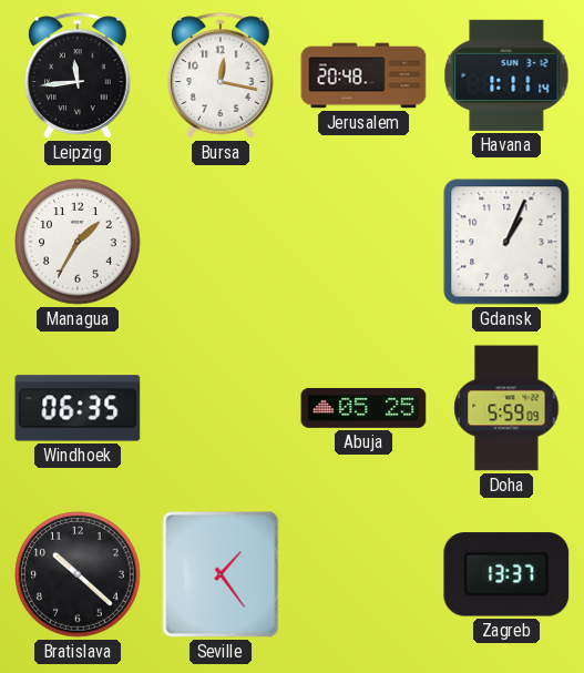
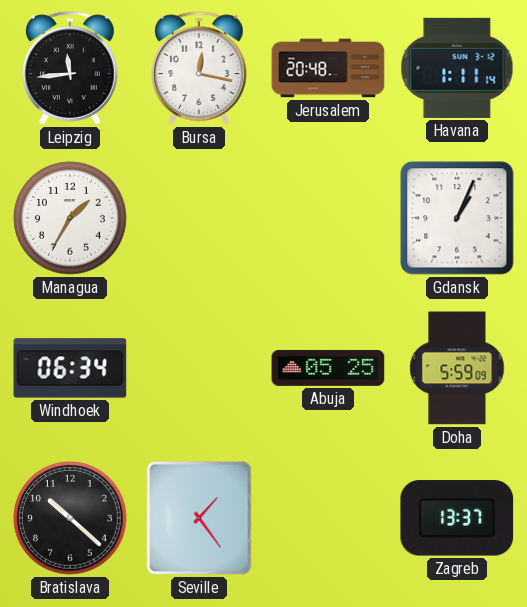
Windhoek: 06:35 -> 06:34 (70, 368)
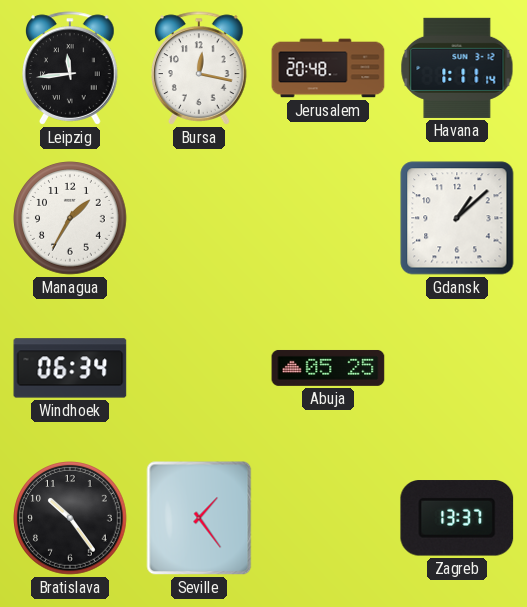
Gdansk: 1:04 -> 1:08 (457, 218)
Doha: 5:59 -> none (457, 368)
Bratislava: 10:22 -> 10:24 (70, 518)
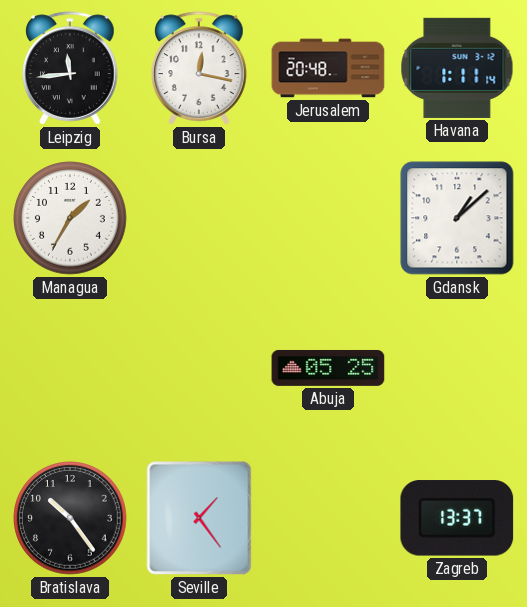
Windhoek: 06:34 -> none (70, 368)
